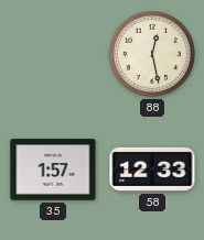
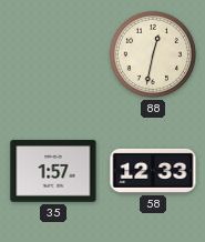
88: 12:28 -> 12:32 (153, 54)
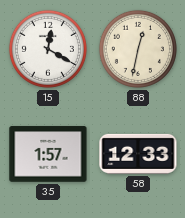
15: none -> 12:20 (48, 49)
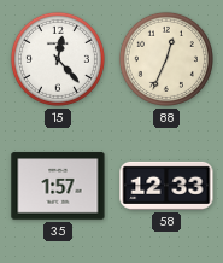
15: 12:20 -> 12:23 (58, 59)
88: 12:32 -> 12:34 (166, 59)
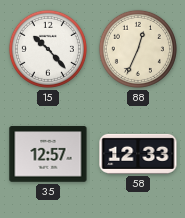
15: 12:23 -> 10:23 (48, 49)
35: 1:57 -> 12:57 (48, 154)
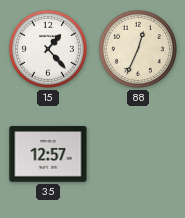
15: 10:23 -> 1:23 (48, 49)
58: 12:33 -> none (138, 154)
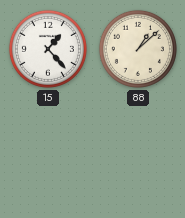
88: 12:34 -> 1:08 (138, 49)
35: 12:57 -> none (48, 154)
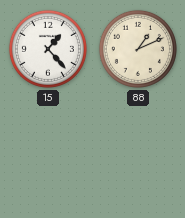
88: 1:08 -> 1:11 (138, 49)
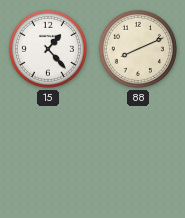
88: 1:11 -> 8:11 (138, 49)
